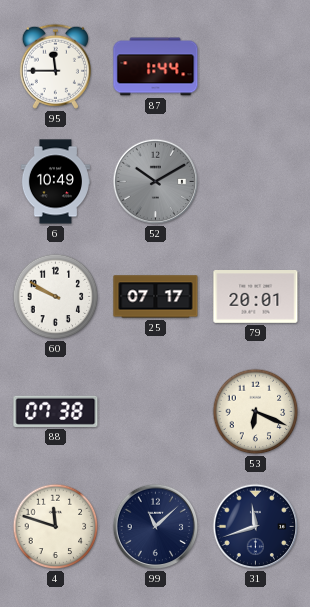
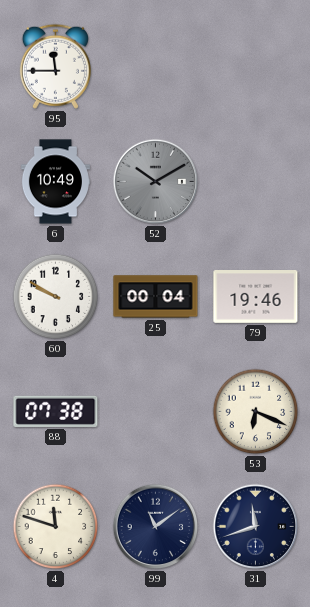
87: 1:44 -> none (156, 67)
25: 07:17 -> 00:04 (156, 297)
79: 20:01 -> 19:46 (256, 297)
99: 11:08 -> 11:09 (156, 527)
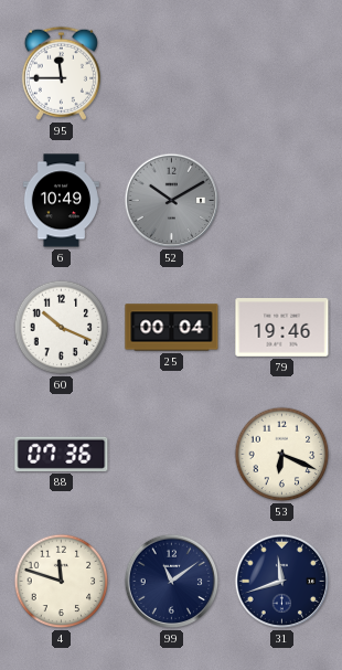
60: 9:50 -> 10:19 (62, 328)
88: 07:38 -> 07:36 (62, 454)
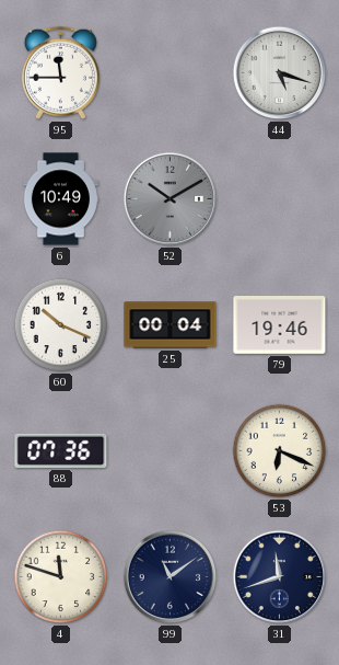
44: none -> 5:18 (280, 73)
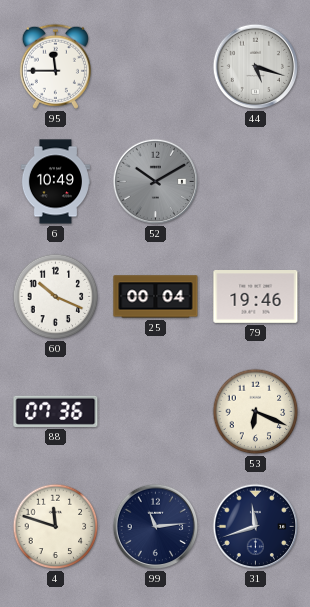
99: 11:09 -> 11:14 (156, 527)
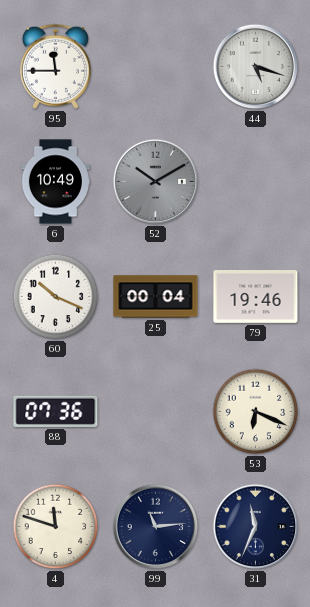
31: 11:42 -> 11:34 (256, 527)
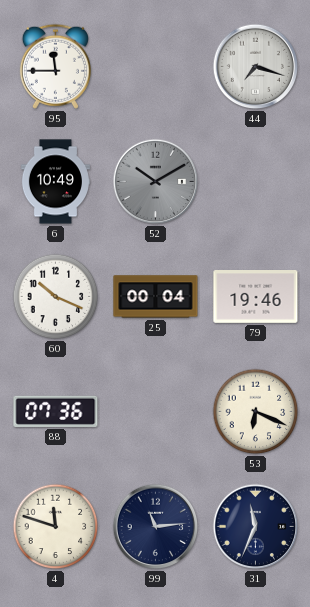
44: 5:18 -> 7:18 (256, 67)
